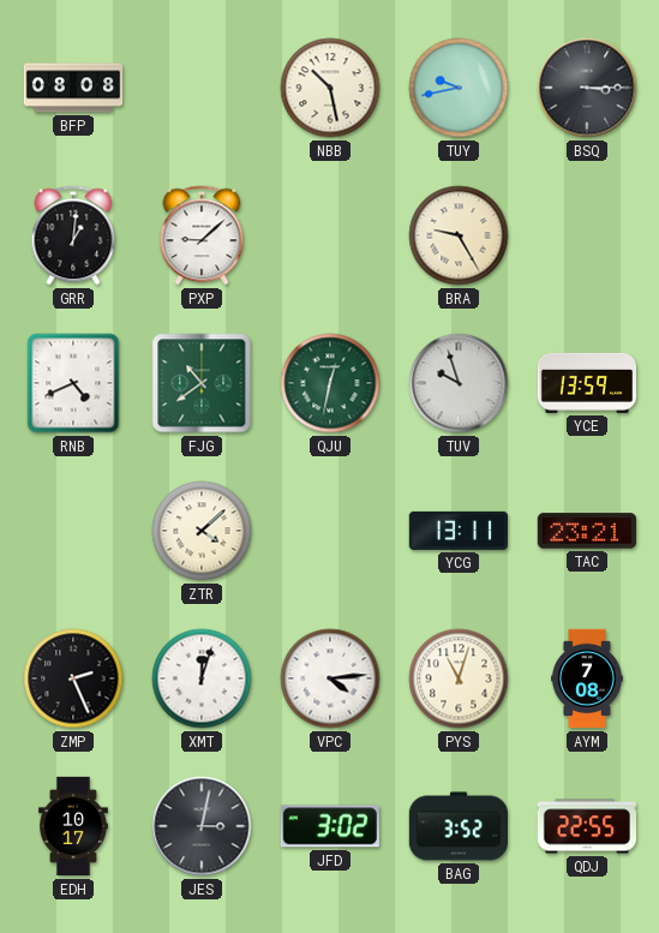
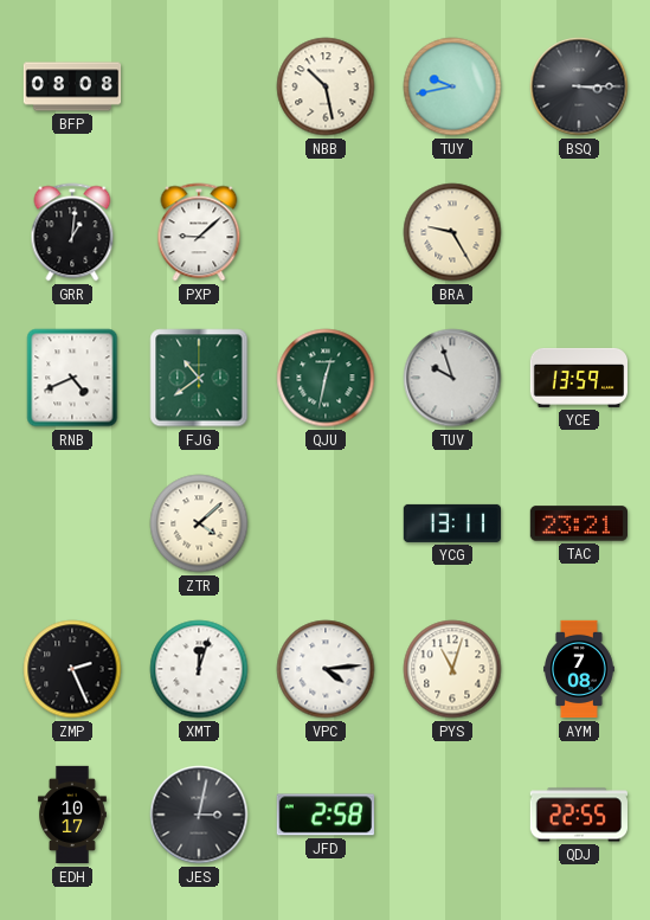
JFD: 3:02 -> 2:58 (326, 815)
BAG: 3:52 -> none (459, 826)
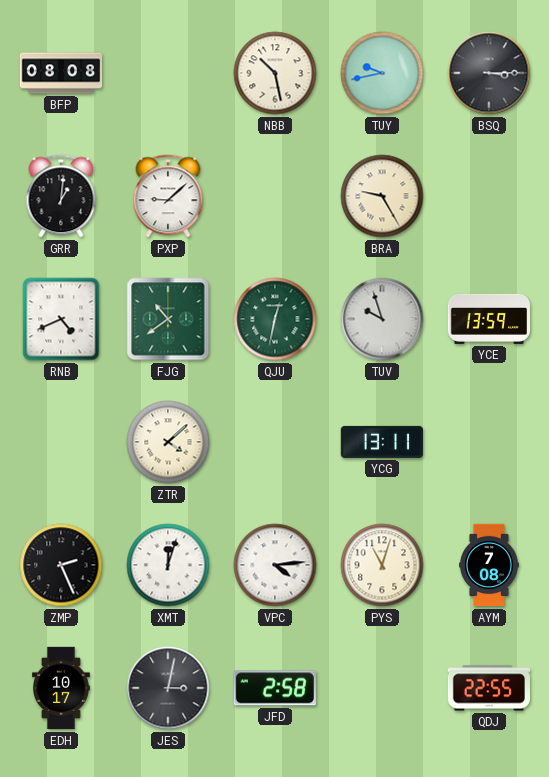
TAC: 23:21 -> none (578, 523)
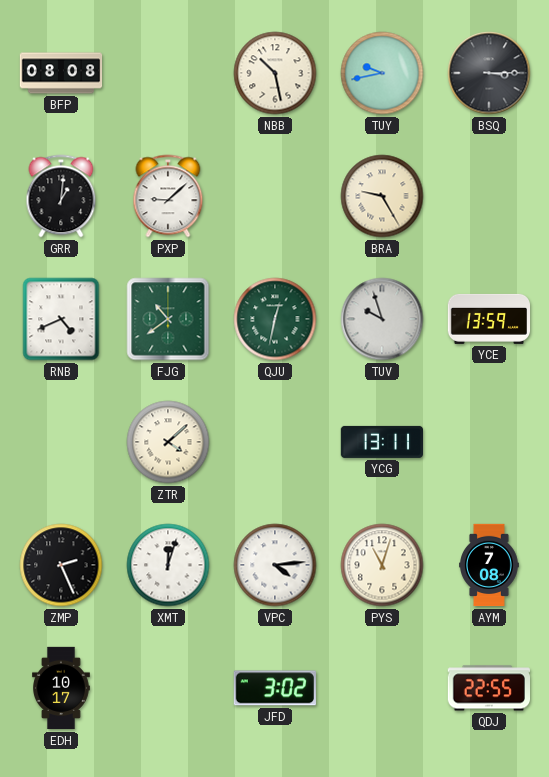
JES: 3:02 -> none (168, 688)
JFD: 2:58 -> 3:02 (275, 688)
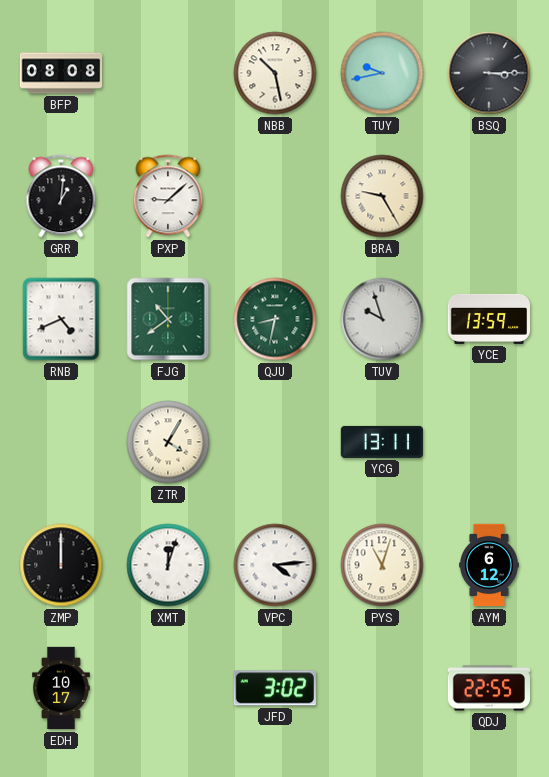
QJU: 12:32 -> 8:32 (275, 319)
ZTR: 4:08 -> 4:05 (168, 442)
ZMP: 2:26 -> 12:00 (61, 565)
AYM: 7:08 -> 6:12 (490, 565)
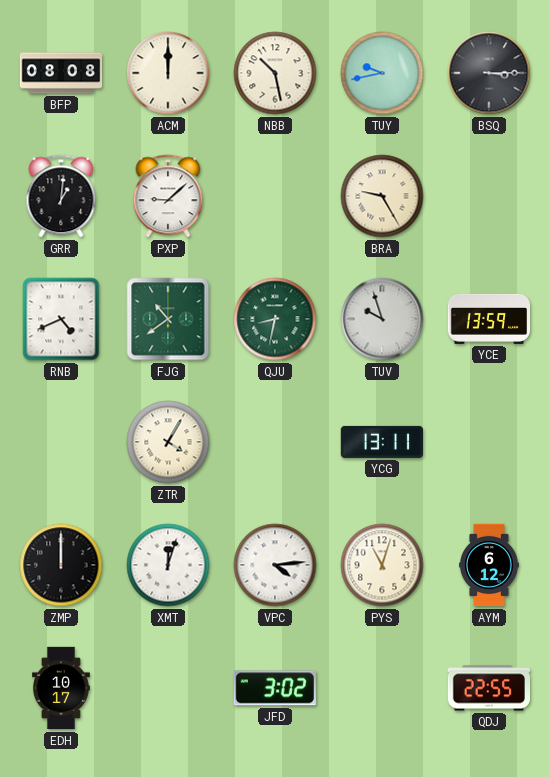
ACM: none -> 12:00 (168, 73)
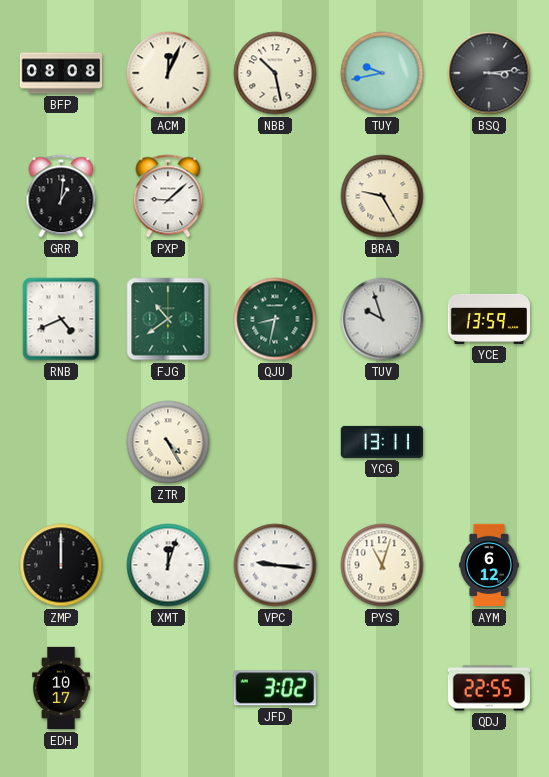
ACM: 12:00 -> 12:04 (168, 73)
BSQ: 3:15 -> 3:14 (489, 73)
ZTR: 4:05 -> 4:25 (168, 442)
VPC: 4:14 -> 9:16 (275, 565)
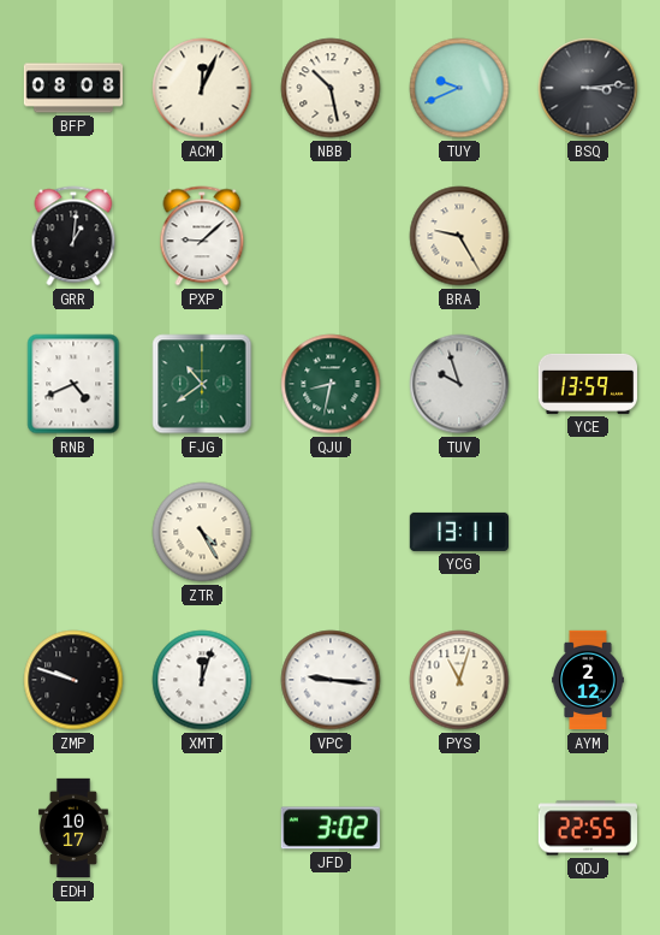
TUY: 9:43 -> 9:41 (459, 88)
ZMP: 12:00 -> 9:48 (73, 680)
AYM: 6:12 -> 2:12 (589, 680)
